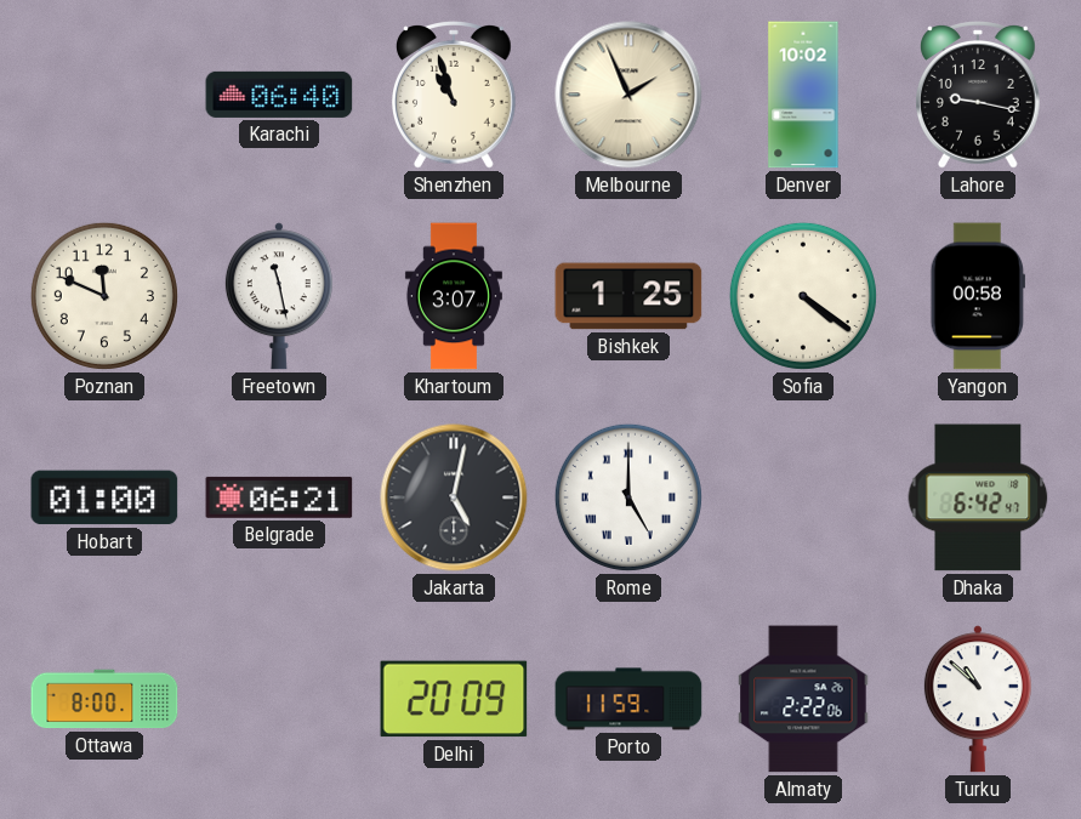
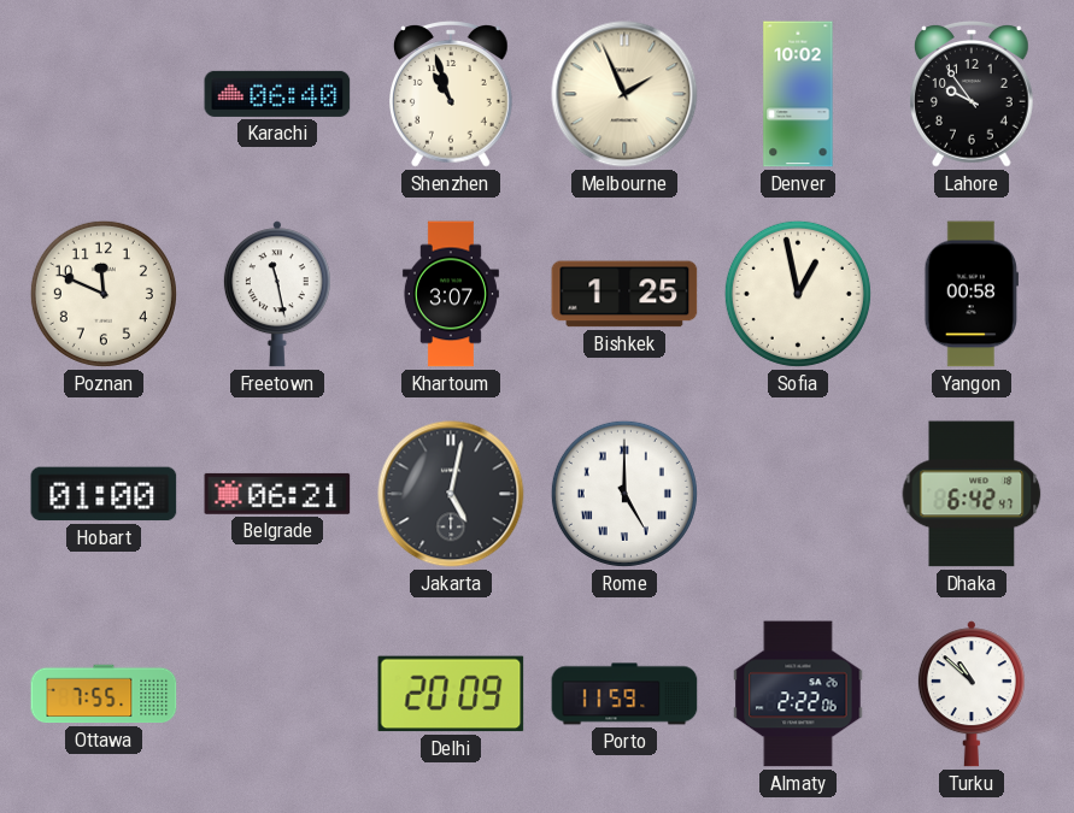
Lahore: 9:17 -> 9:54 (973, 95)
Sofia: 4:21 -> 12:58 (798, 294)
Ottawa: 8:00 -> 7:55 (104, 694)
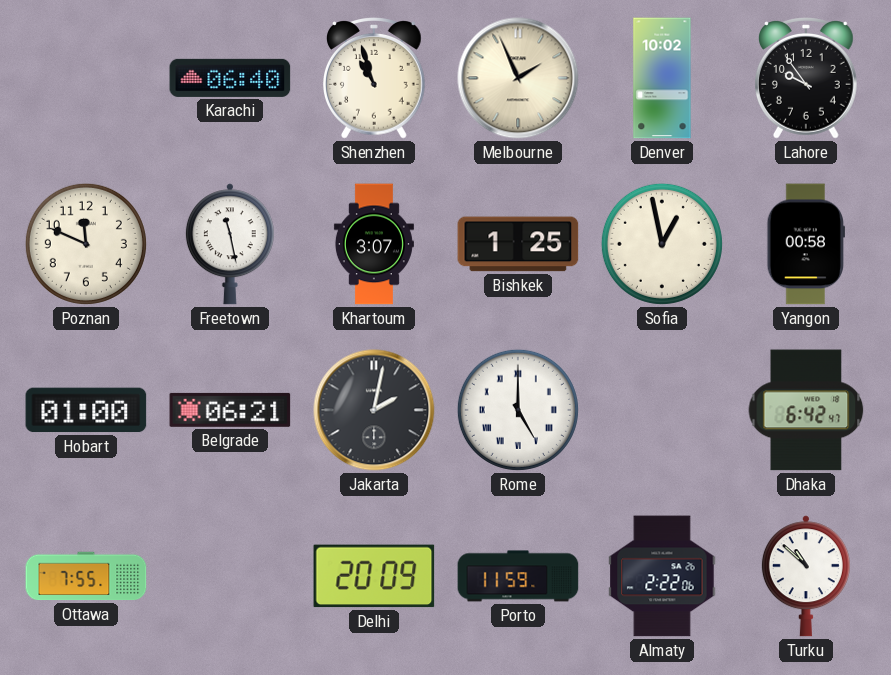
Jakarta: 5:02 -> 2:02 (374, 410)
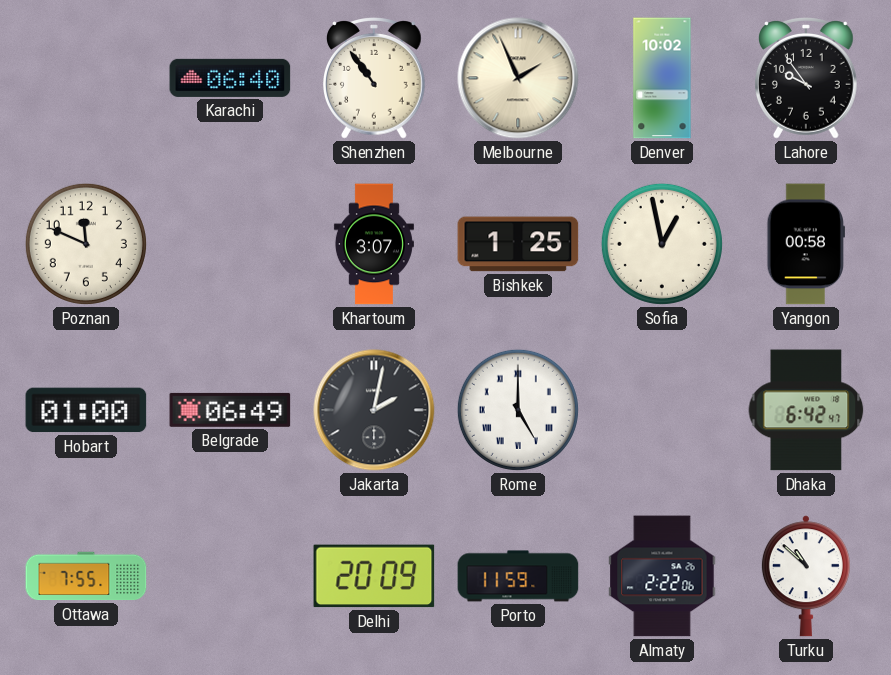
Shenzhen: 10:57 -> 10:54 (375, 79)
Freetown: 11:28 -> none (230, 244)
Belgrade: 06:21 -> 06:49 (230, 410)
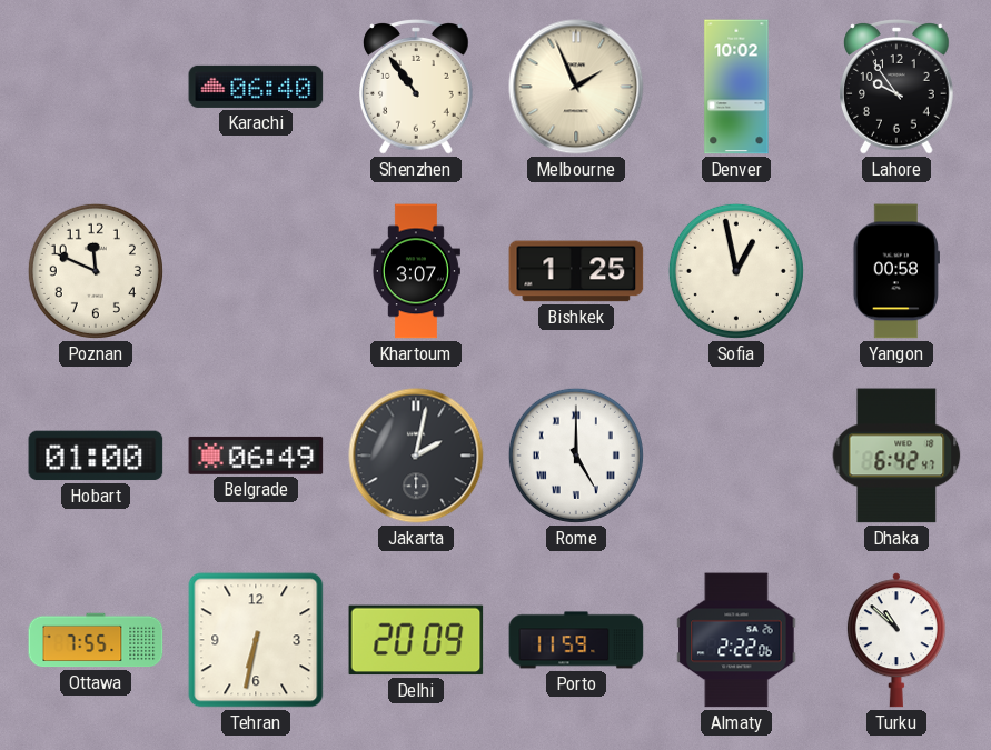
Tehran: none -> 6:32 (256, 640)
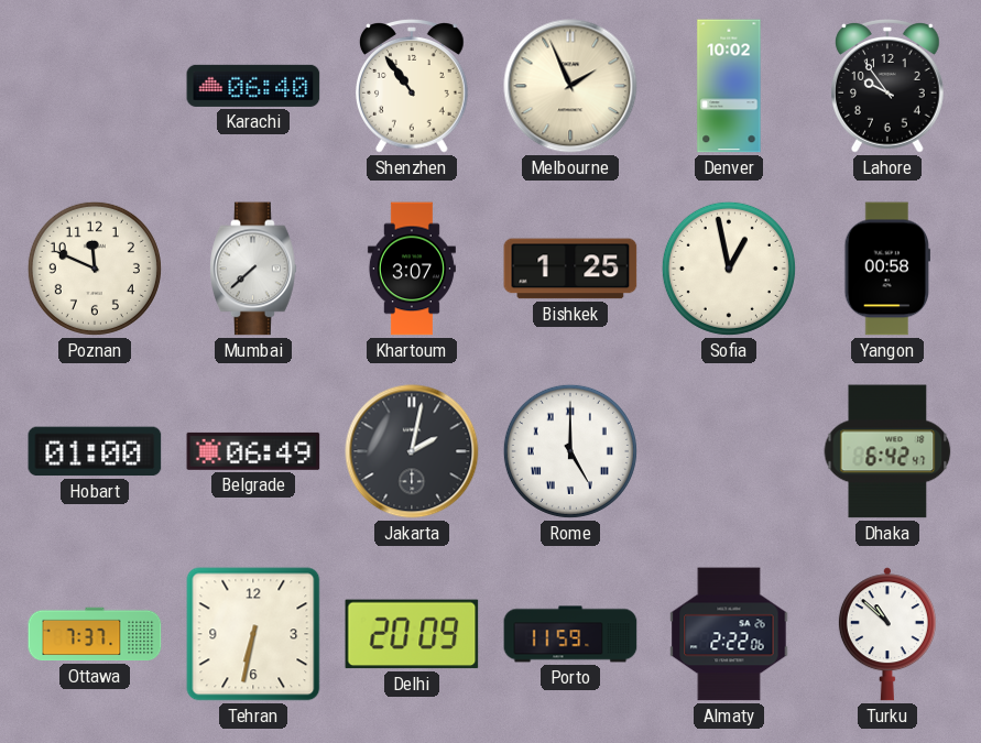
Mumbai: none -> 7:38 (253, 269)
Ottawa: 7:55 -> 7:37 (95, 634)
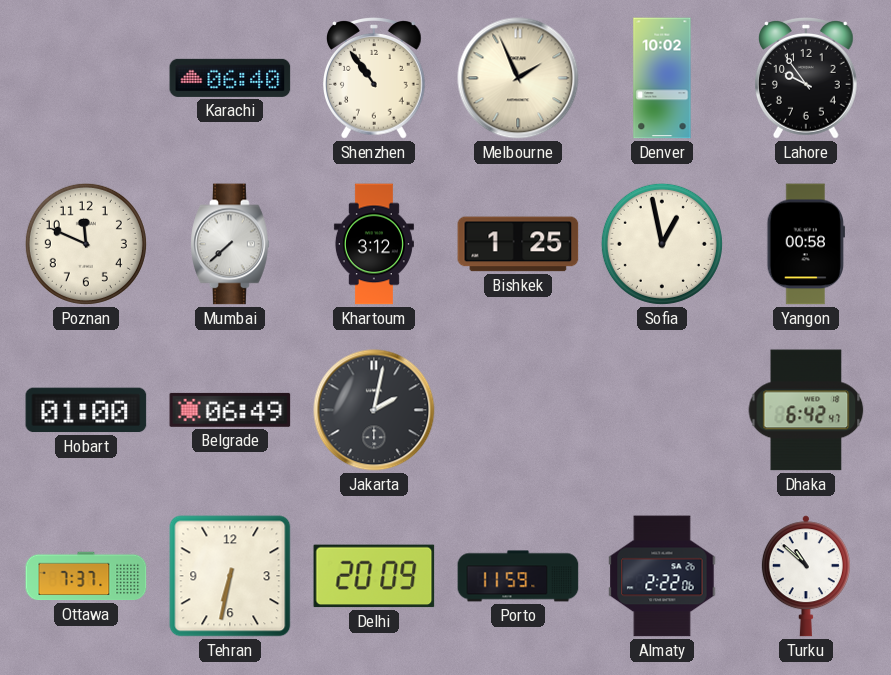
Khartoum: 3:07 -> 3:12 (374, 244)
Rome: 5:00 -> none (570, 451)
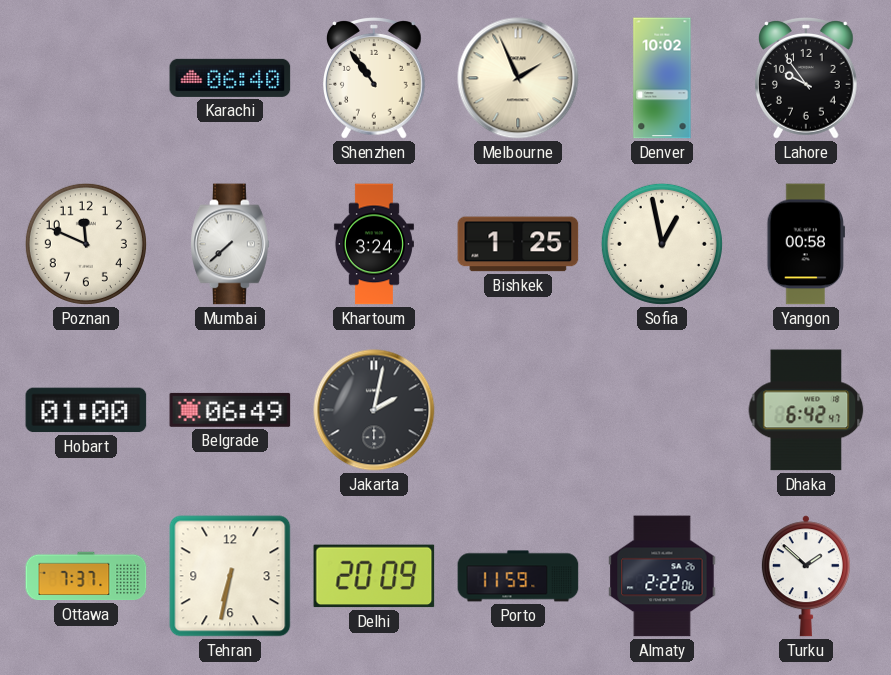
Khartoum: 3:12 -> 3:24 (374, 244)
Turku: 10:52 -> 1:52 (806, 576)
